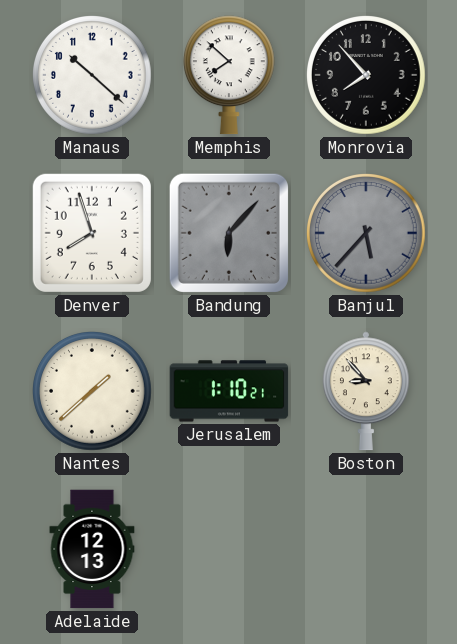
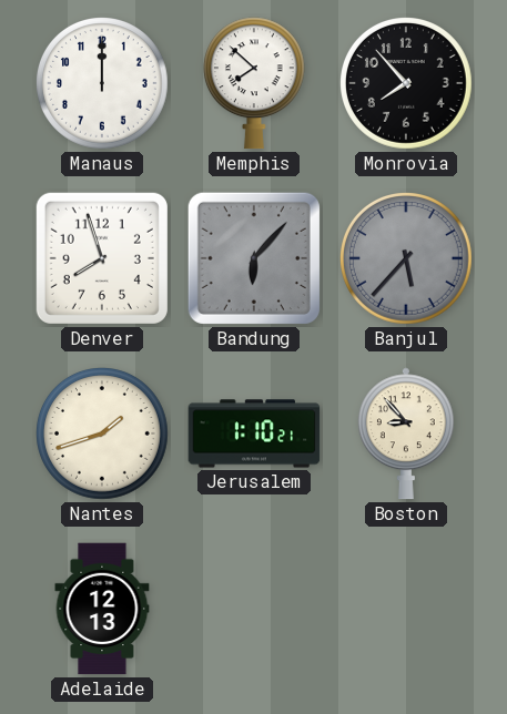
Manaus: 10:22 -> 12:00 (103, 84)
Nantes: 1:38 -> 1:42 (103, 435)
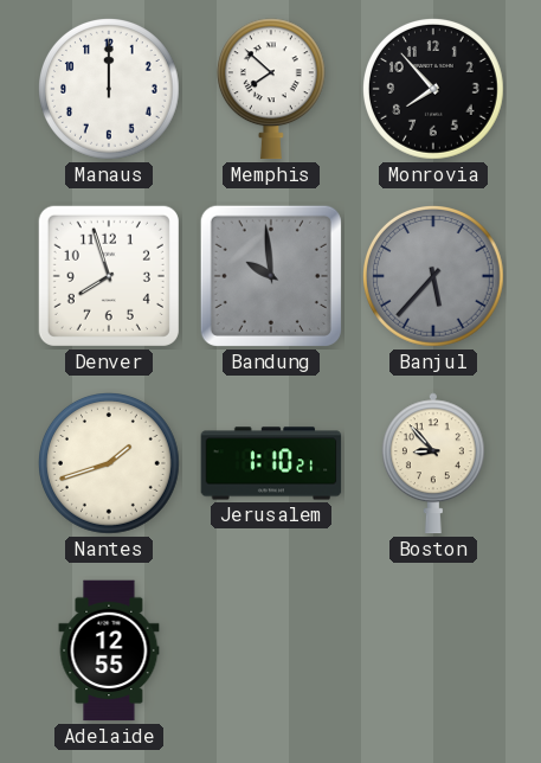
Bandung: 6:07 -> 9:59 (271, 276)
Adelaide: 12:13 -> 12:55 (109, 650)
